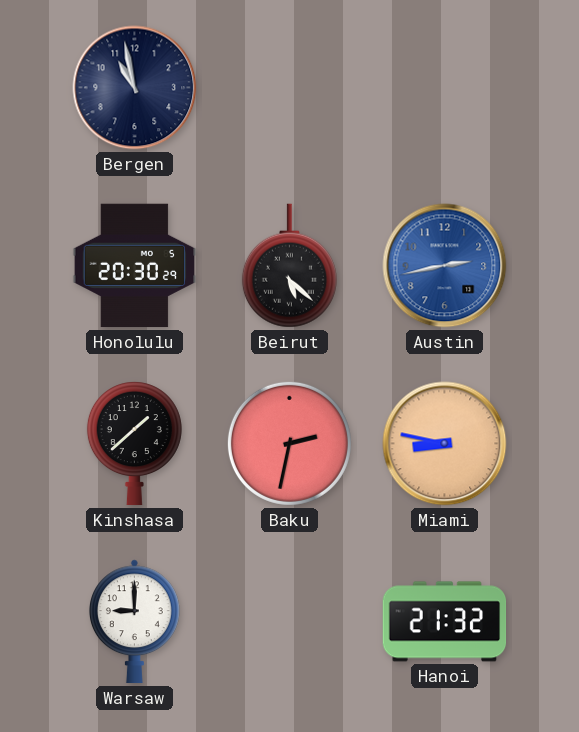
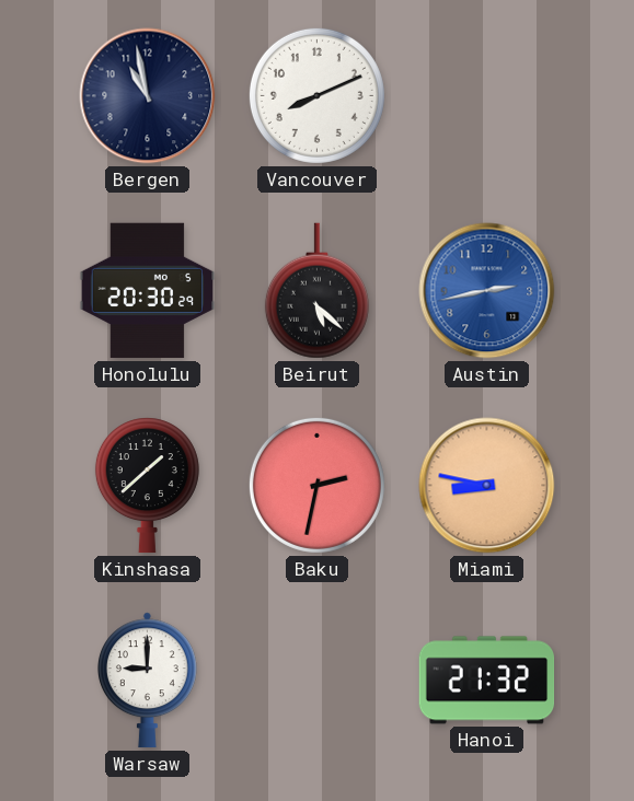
Vancouver: none -> 8:11 (316, 95)
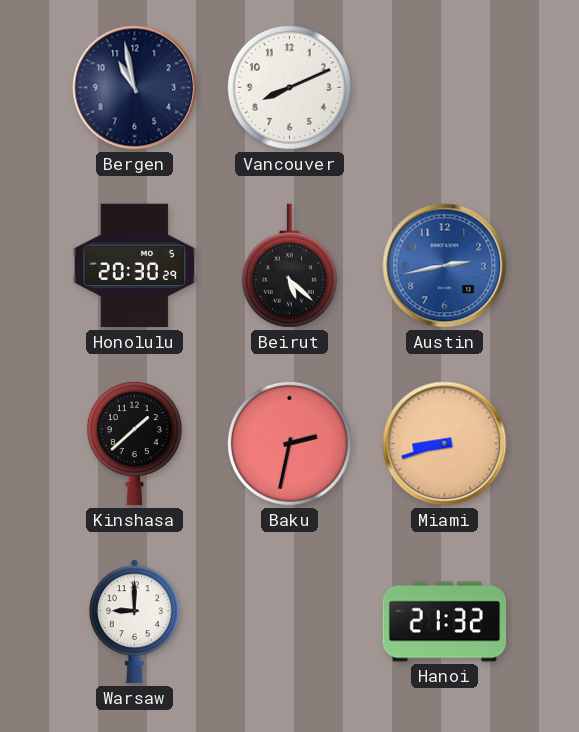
Miami: 8:47 -> 8:42 (445, 444)
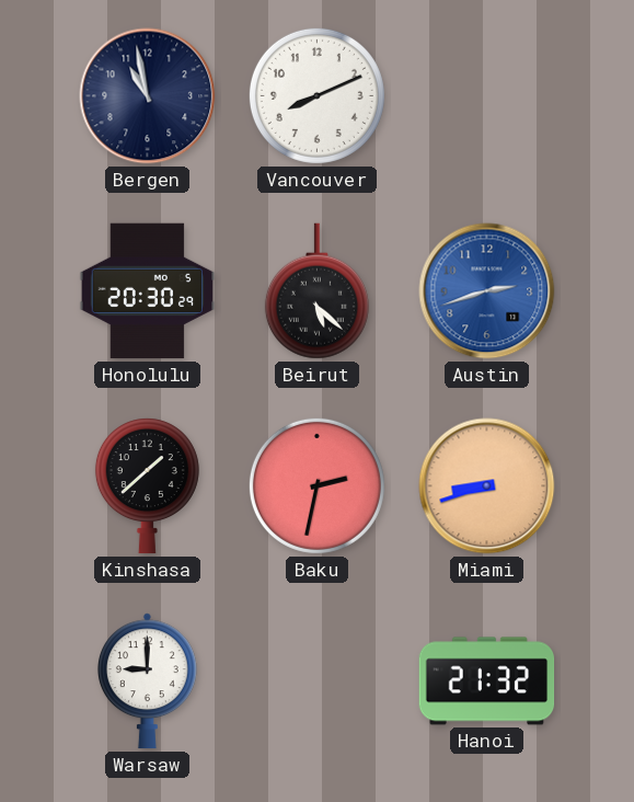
Austin: 2:43 -> 2:42 (487, 291)
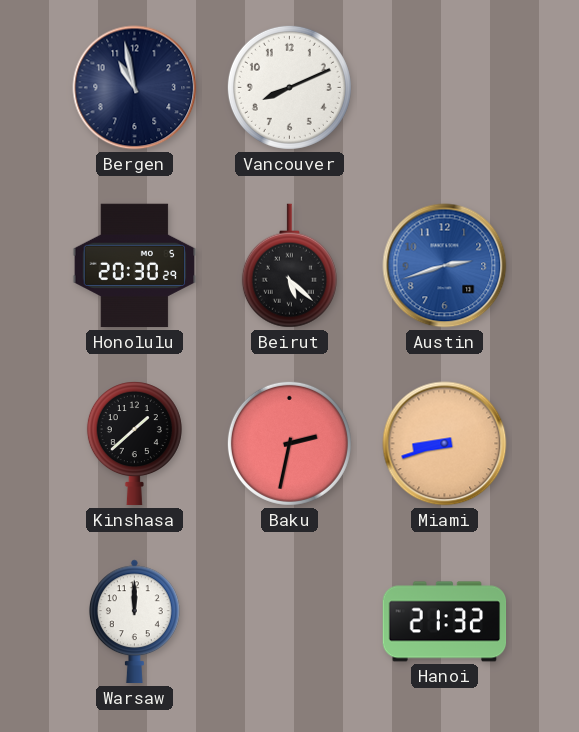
Warsaw: 9:00 -> 12:00 (134, 622)
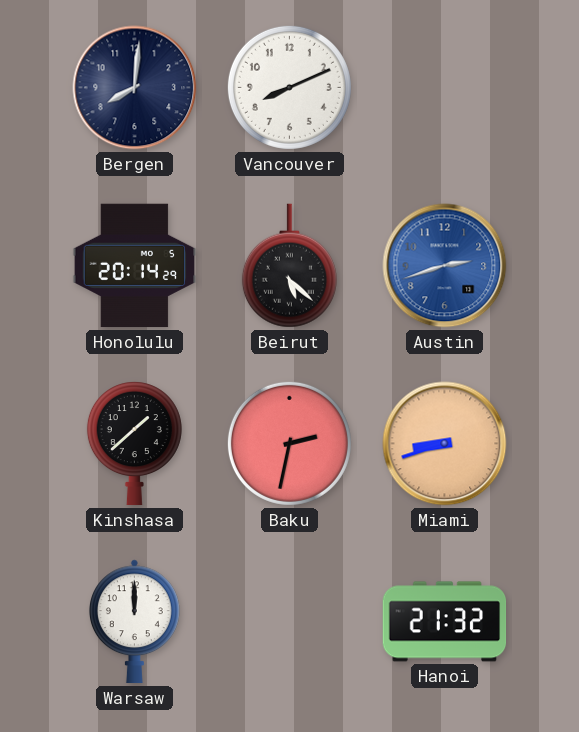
Bergen: 10:58 -> 8:01 (135, 88)
Honolulu: 20:30 -> 20:14 (135, 266)
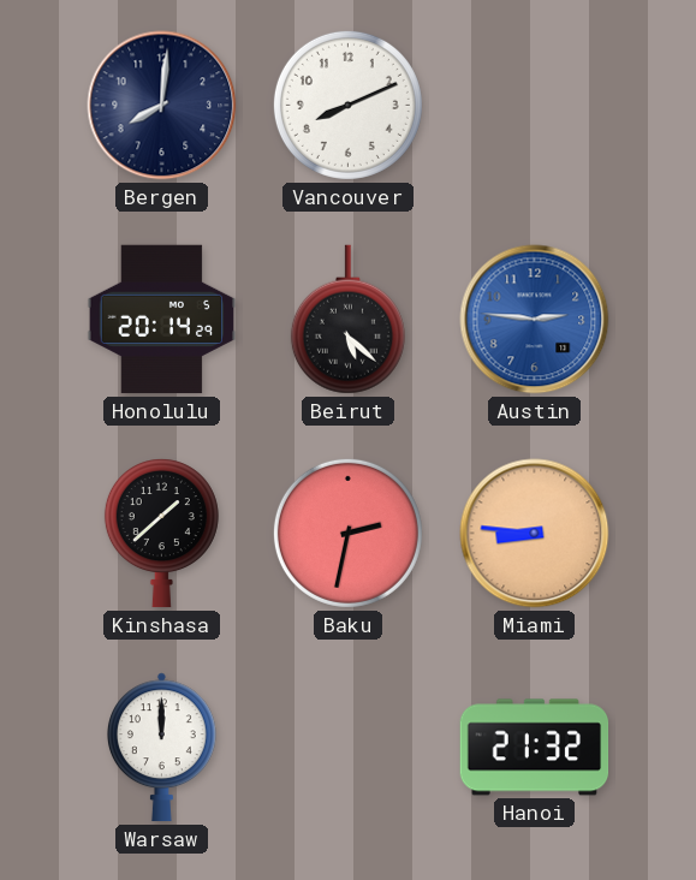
Austin: 2:42 -> 2:46 (535, 320)
Miami: 8:42 -> 8:46 (535, 534)
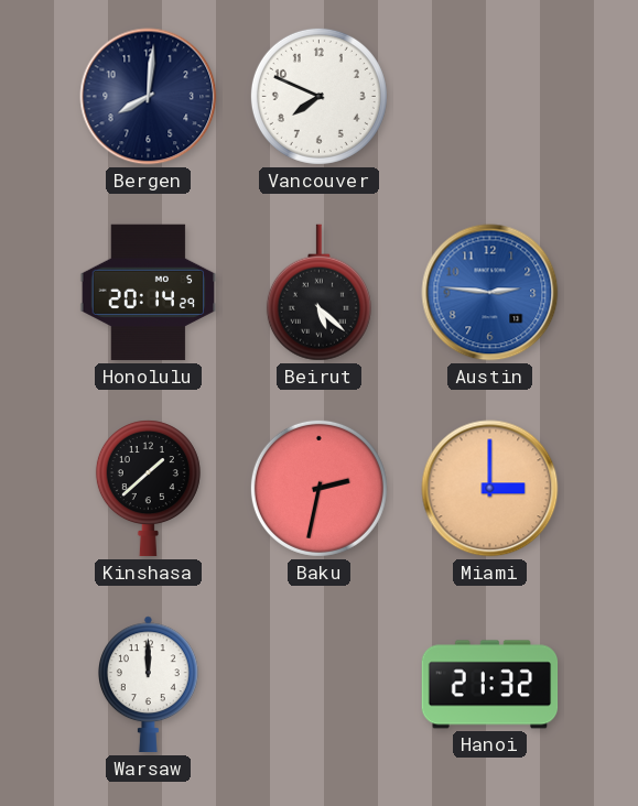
Vancouver: 8:11 -> 7:49 (318, 96)
Miami: 8:46 -> 3:00 (490, 489)
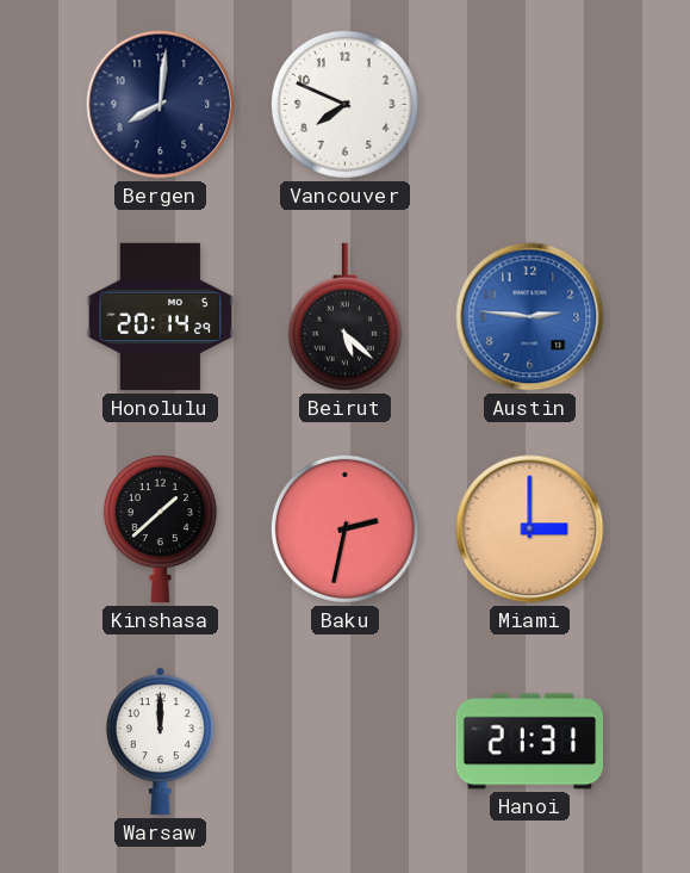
Hanoi: 21:32 -> 21:31 (530, 742)
